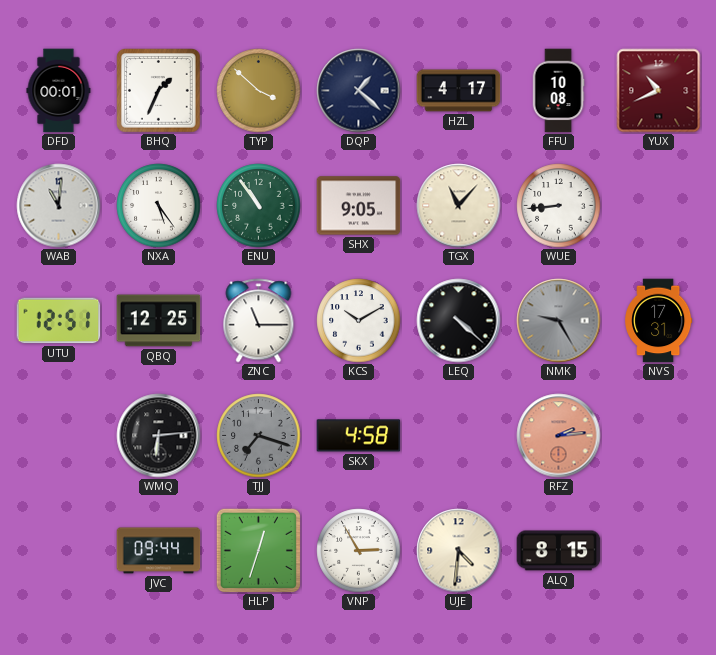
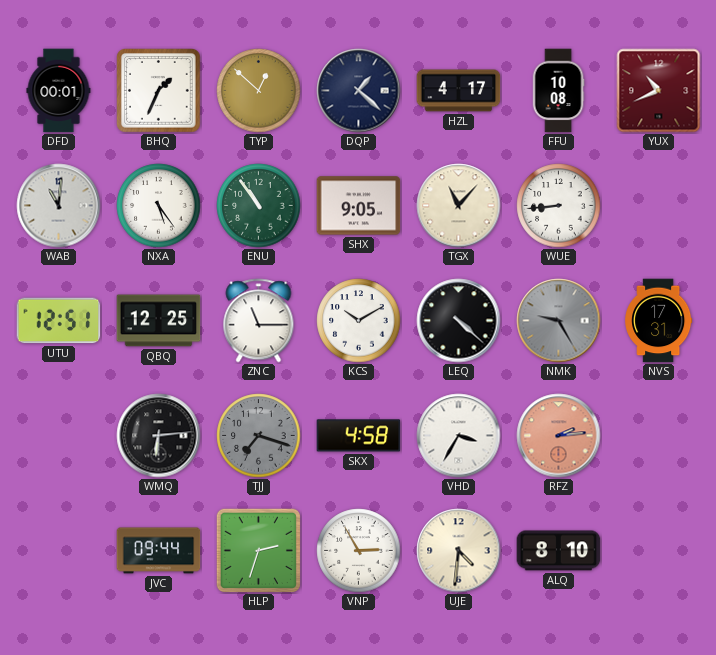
TYP: 3:52 -> 12:52 (259, 91)
VHD: none -> 3:35 (459, 436)
HLP: 12:33 -> 2:33 (258, 550)
ALQ: 8:15 -> 8:10 (559, 551)
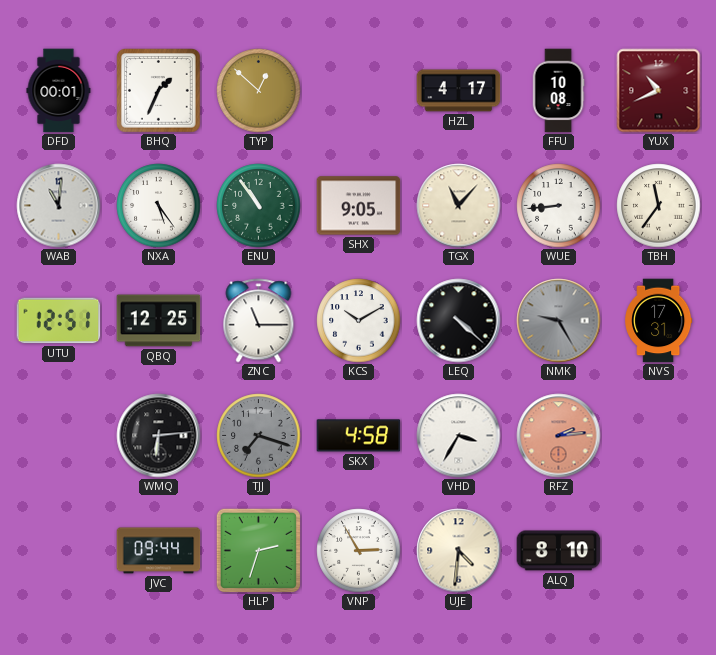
DQP: 1:22 -> none (359, 91)
TBH: none -> 11:36 (659, 206)
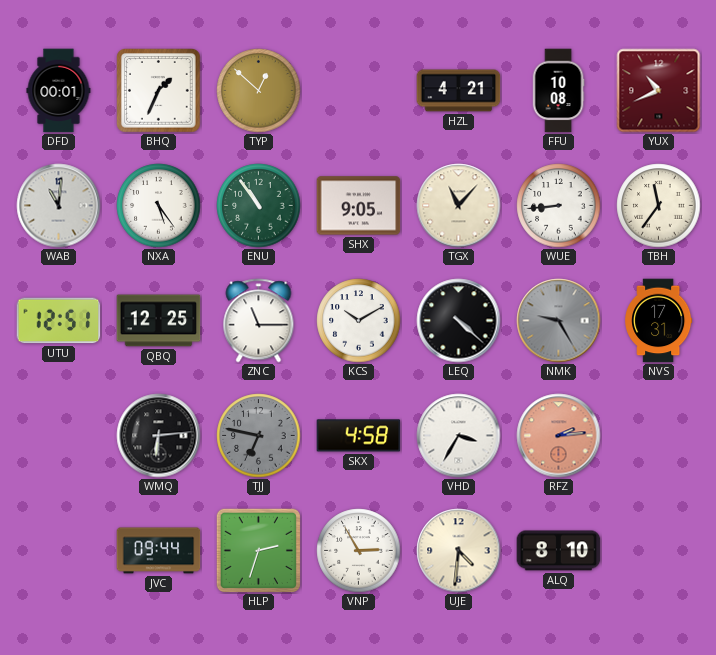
HZL: 4:17 -> 4:21 (459, 91)
TJJ: 7:18 -> 6:47 (259, 436)
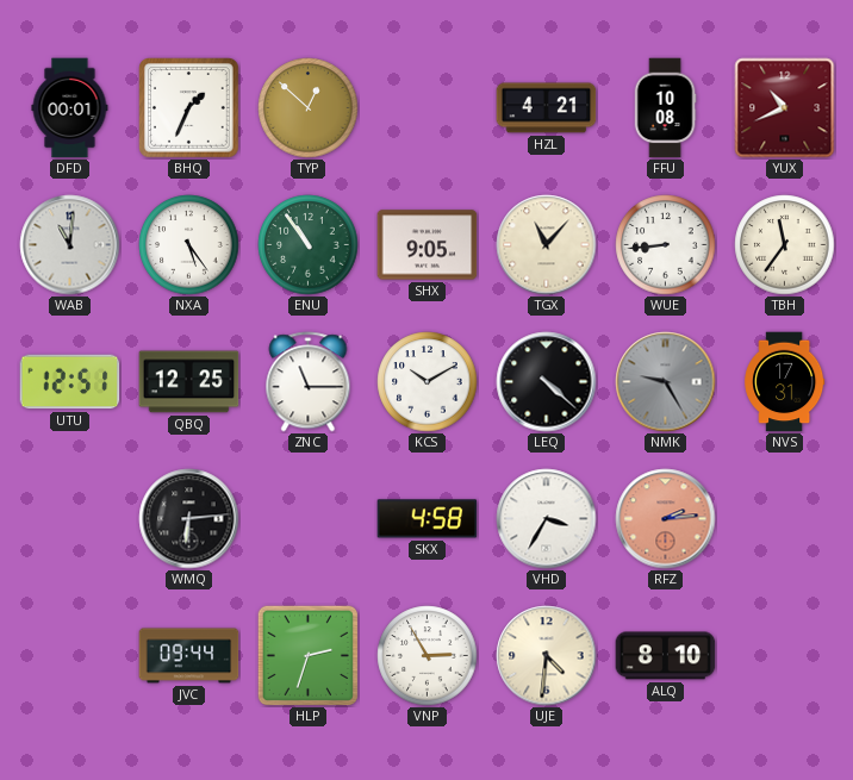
TJJ: 6:47 -> none (259, 436)
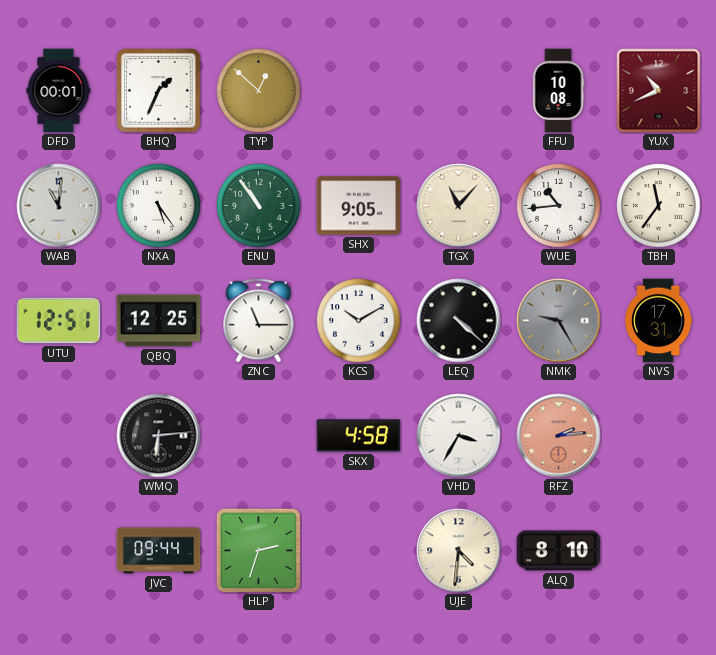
HZL: 4:21 -> none (547, 108)
WUE: 8:44 -> 10:44 (559, 206)
VNP: 2:55 -> none (428, 656)
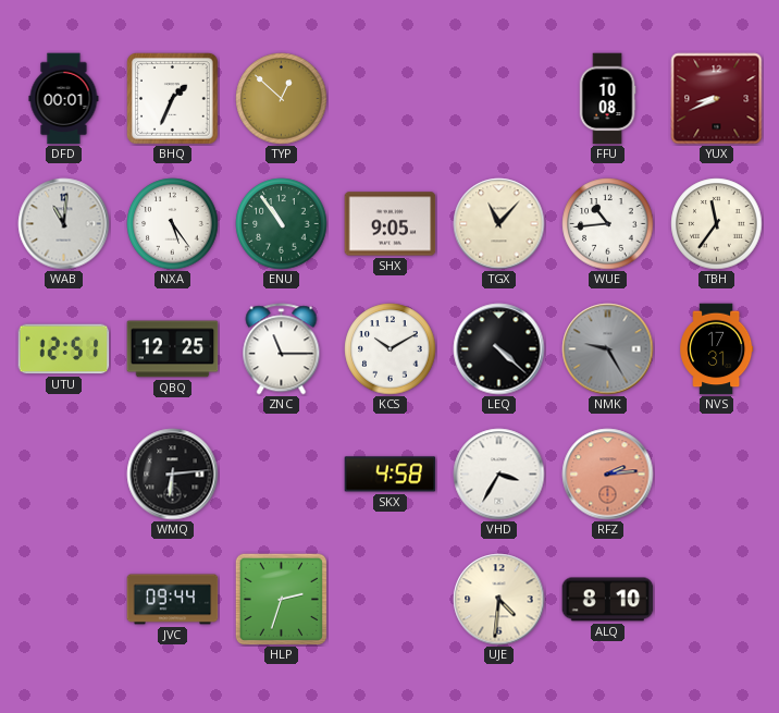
YUX: 10:41 -> 8:41 (717, 99)
